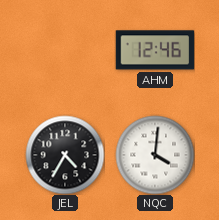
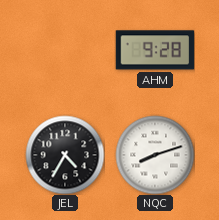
AHM: 12:46 -> 9:28 (155, 50)
NQC: 4:01 -> 8:12 (155, 155)
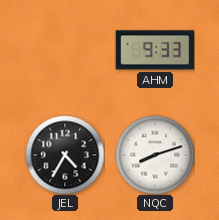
AHM: 9:28 -> 9:33 (155, 50)
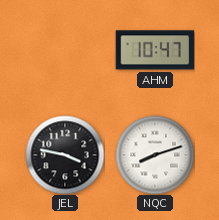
AHM: 9:33 -> 10:47 (155, 50)
JEL: 4:35 -> 3:47 (65, 155)
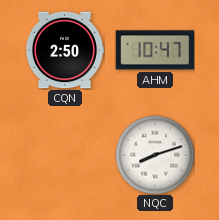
CQN: none -> 2:50 (65, 50)
JEL: 3:47 -> none (65, 155)
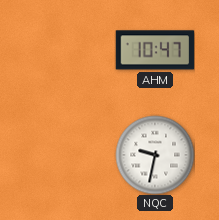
CQN: 2:50 -> none (65, 50)
NQC: 8:12 -> 9:32 (155, 155)
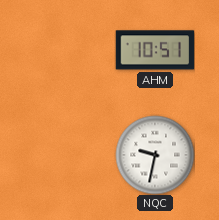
AHM: 10:47 -> 10:51 (155, 50)
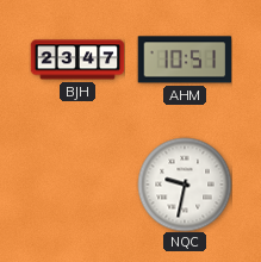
BJH: none -> 23:47 (77, 60)
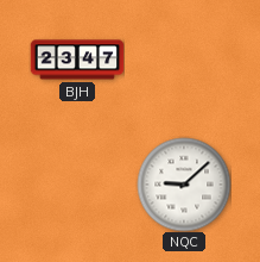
AHM: 10:51 -> none (185, 60)
NQC: 9:32 -> 9:08 (184, 185)
